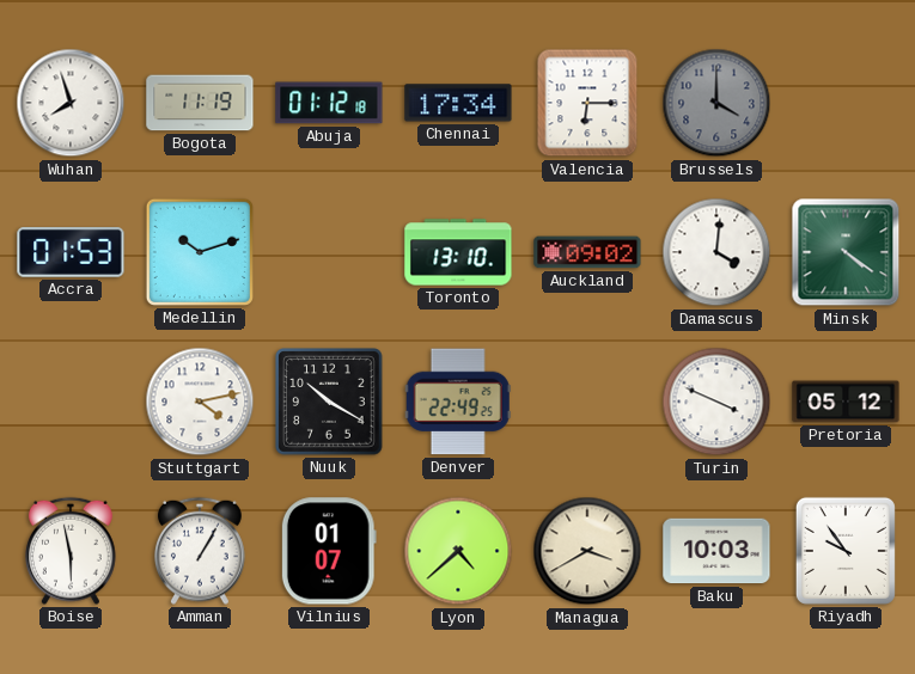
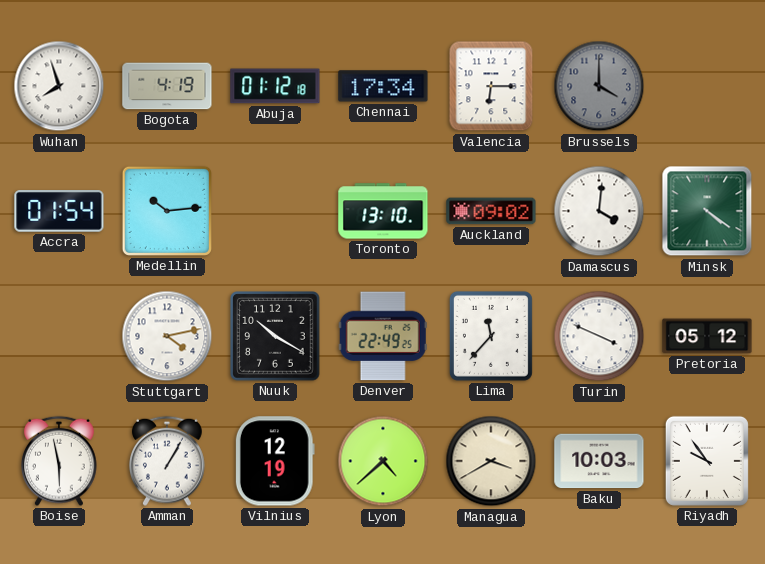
Bogota: 11:19 -> 4:19 (167, 86)
Accra: 01:53 -> 01:54 (59, 211)
Medellin: 10:12 -> 10:14 (167, 211)
Lima: none -> 11:37 (491, 336)
Vilnius: 01:07 -> 12:19 (275, 461)
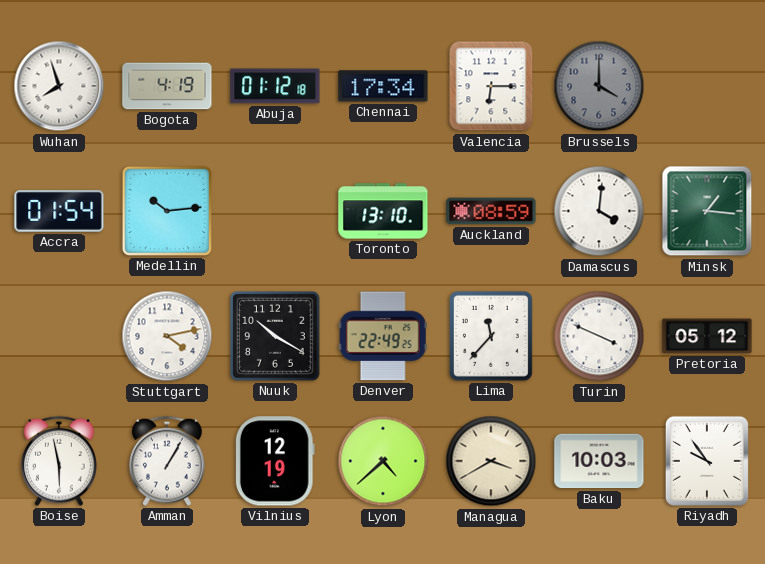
Auckland: 09:02 -> 08:59 (491, 211)
Minsk: 4:21 -> 1:16 (707, 211)
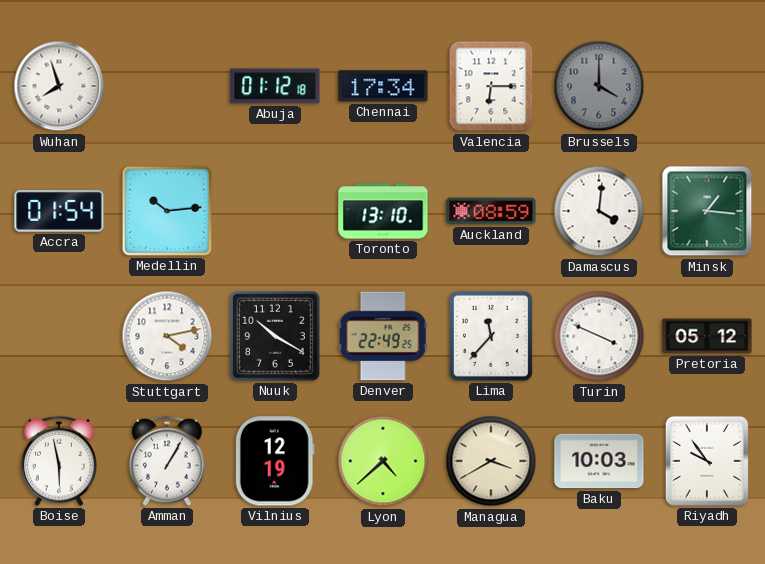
Bogota: 4:19 -> none (167, 86)
